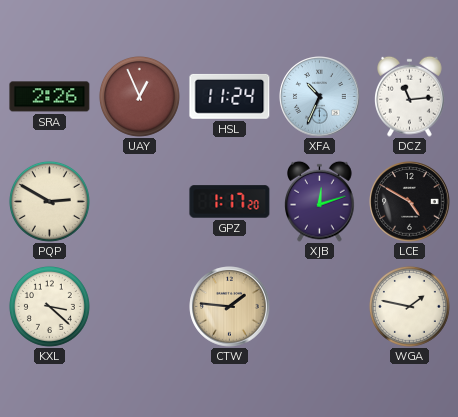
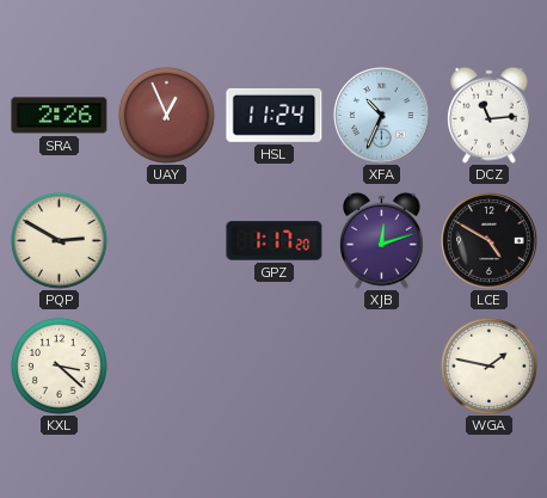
CTW: 1:46 -> none (230, 307)
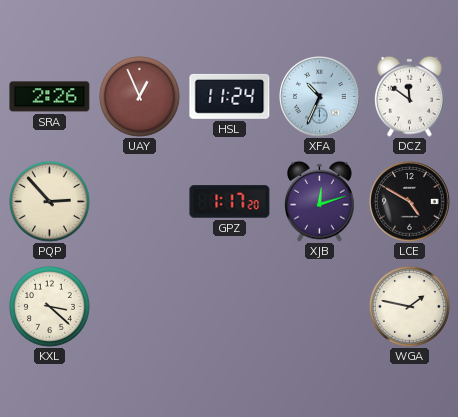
DCZ: 11:14 -> 11:51 (410, 96)
PQP: 2:50 -> 2:53 (49, 201)
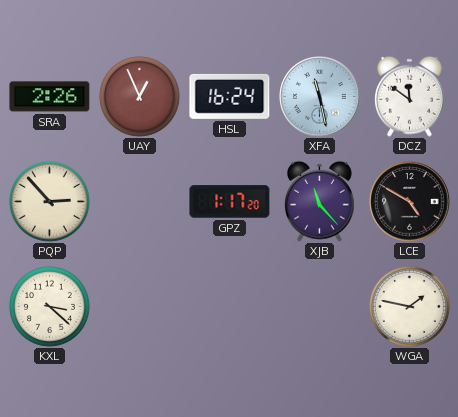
HSL: 11:24 -> 16:24 (230, 96)
XFA: 10:34 -> 11:28 (320, 97)
XJB: 12:12 -> 11:23 (320, 201)
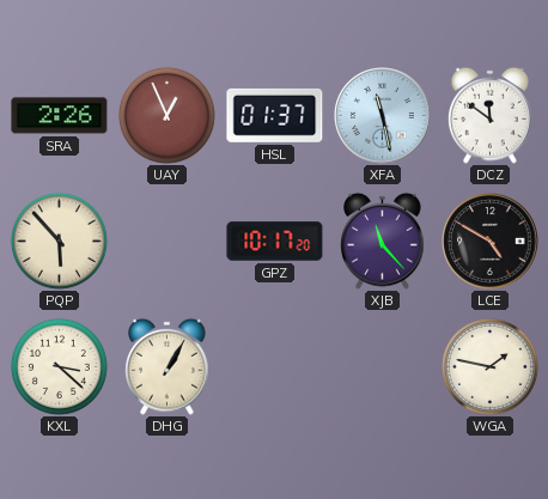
HSL: 16:24 -> 01:37 (275, 115)
PQP: 2:53 -> 5:53 (59, 241)
GPZ: 1:17 -> 10:17 (275, 242)
DHG: none -> 1:05 (168, 366)
